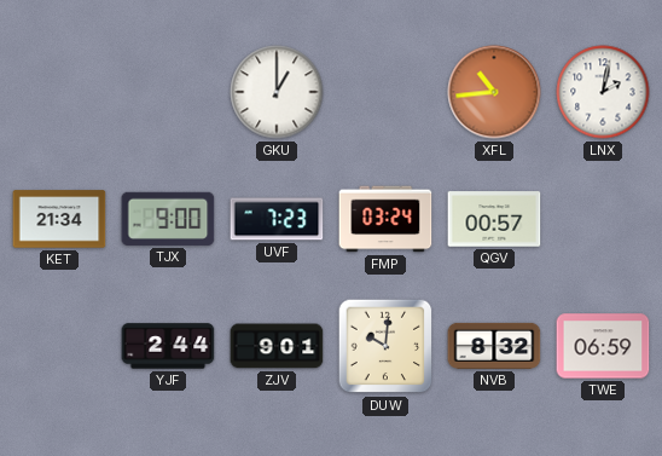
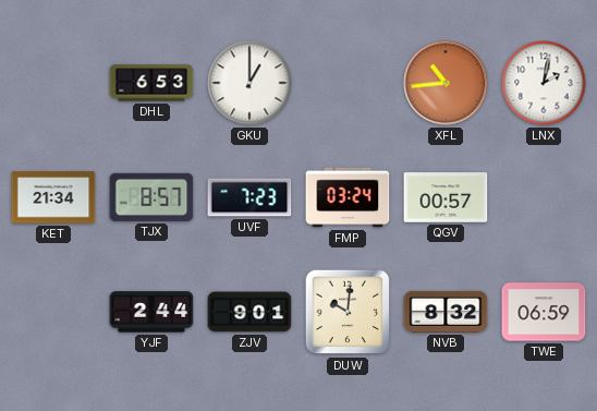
DHL: none -> 6:53 (151, 83)
TJX: 9:00 -> 8:57 (151, 197)
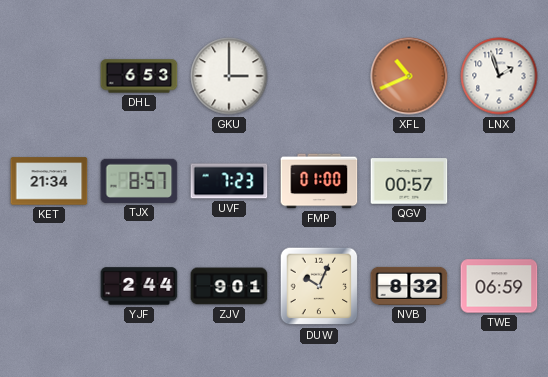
GKU: 1:00 -> 3:00 (229, 76)
XFL: 10:44 -> 10:41 (409, 76)
LNX: 2:02 -> 1:57 (499, 76)
FMP: 03:24 -> 01:00 (319, 181)
DUW: 10:01 -> 10:04 (319, 286)
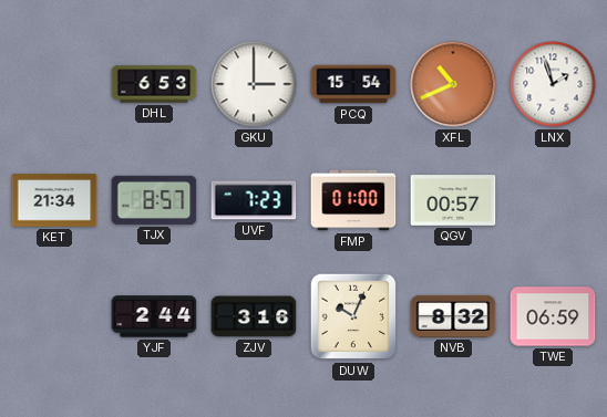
PCQ: none -> 15:54 (353, 84)
ZJV: 9:01 -> 3:16 (254, 316)
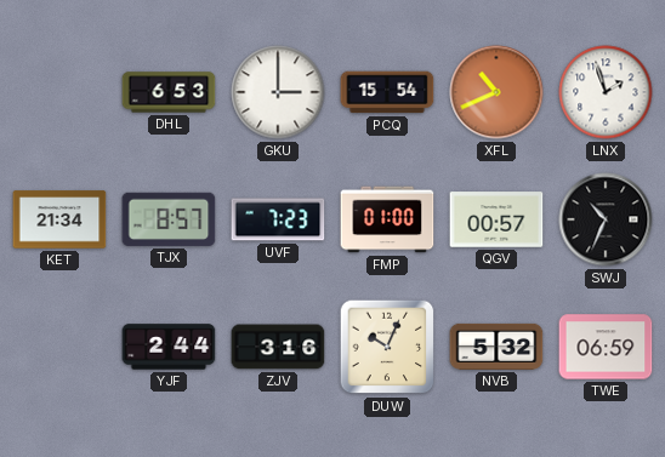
SWJ: none -> 10:34 (606, 219)
NVB: 8:32 -> 5:32 (496, 347)
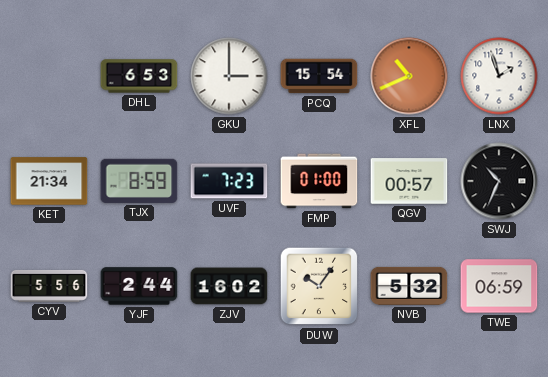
TJX: 8:57 -> 8:59 (139, 181)
CYV: none -> 5:56 (49, 286)
ZJV: 3:16 -> 16:02 (229, 286)
DUW: 10:04 -> 10:06 (319, 286)
